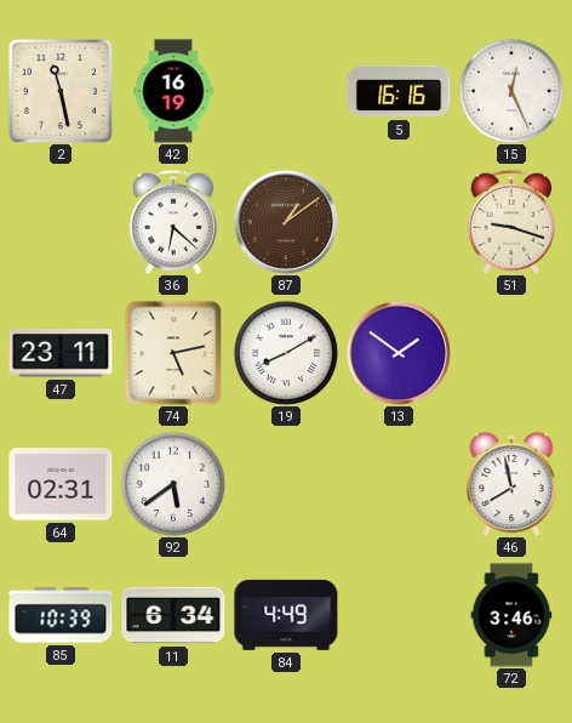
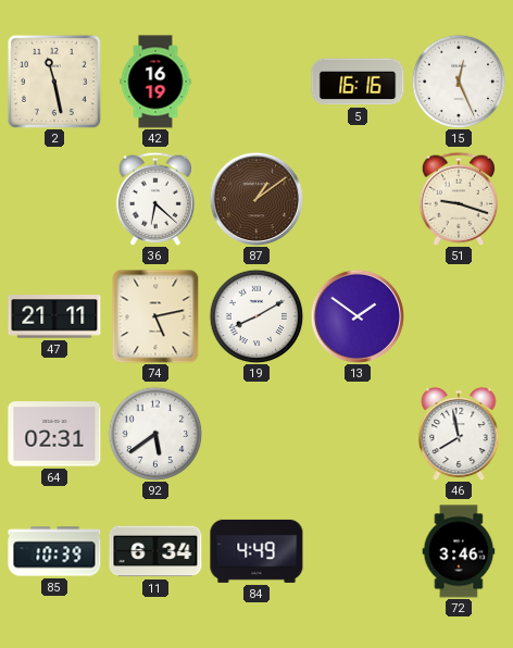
47: 23:11 -> 21:11 (54, 316)
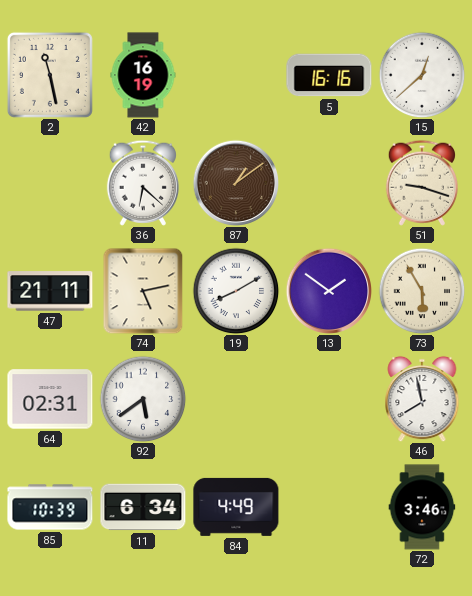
15: 12:26 -> 12:38 (422, 75)
73: none -> 5:55 (422, 291)
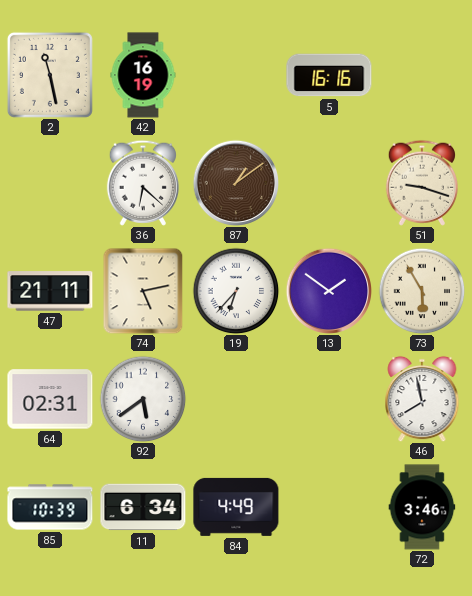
15: 12:38 -> none (422, 75)
19: 8:10 -> 6:37 (236, 291)
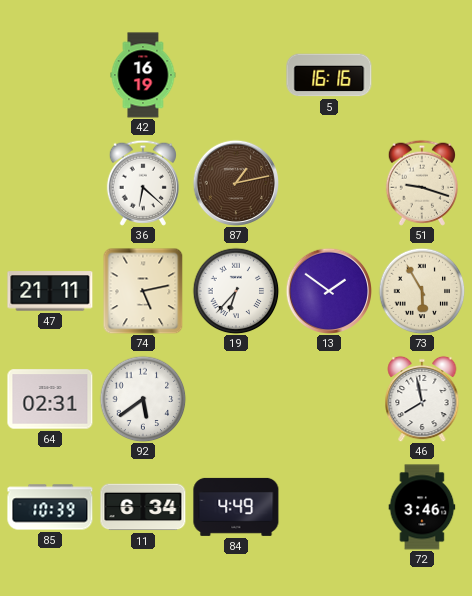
2: 11:28 -> none (50, 75)
87: 1:09 -> 1:13 (235, 182)
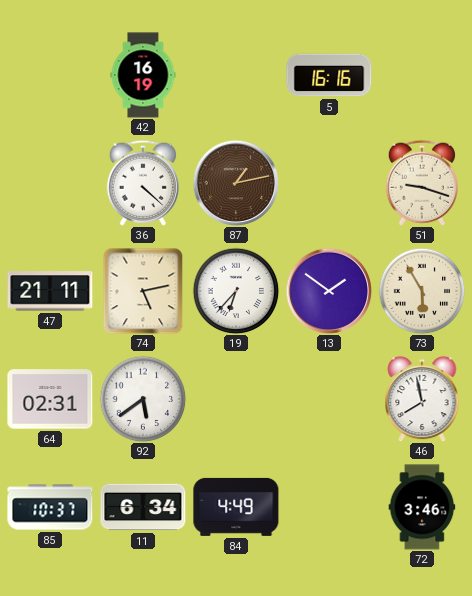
36: 6:22 -> 4:22 (142, 183)
85: 10:39 -> 10:37 (50, 507)
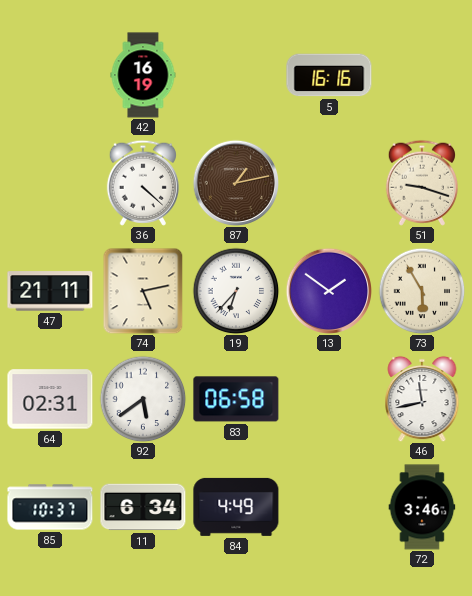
83: none -> 06:58 (236, 399)
46: 7:58 -> 11:43 (422, 399)
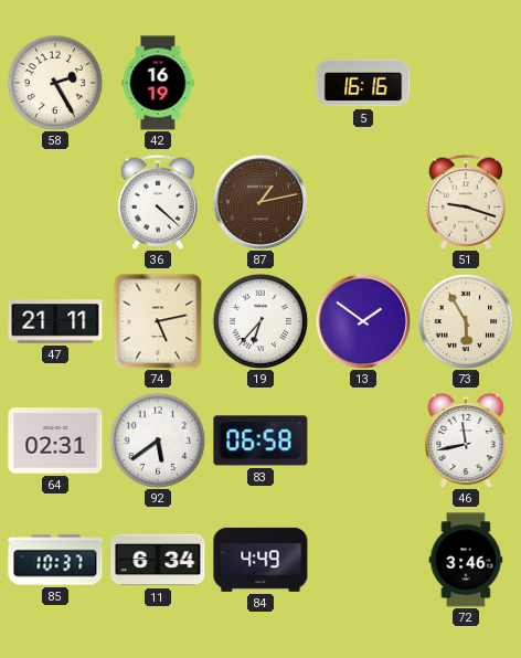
58: none -> 2:25 (55, 83)
